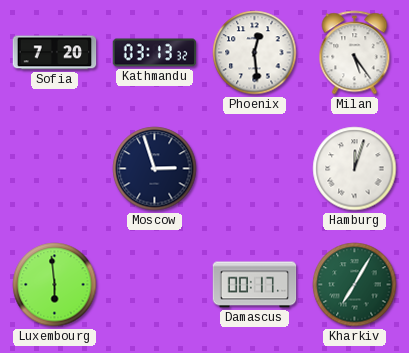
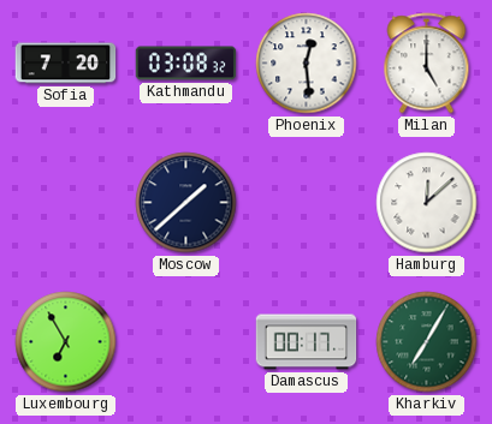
Kathmandu: 03:13 -> 03:08 (186, 64)
Milan: 5:24 -> 5:00 (427, 64)
Moscow: 2:57 -> 1:38 (186, 203)
Hamburg: 12:03 -> 12:08 (427, 203)
Luxembourg: 5:59 -> 6:55 (66, 342)
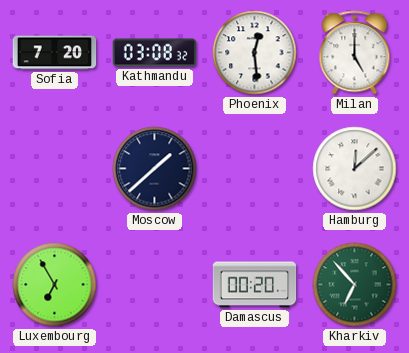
Damascus: 00:17 -> 00:20 (255, 285)
Kharkiv: 7:05 -> 6:53 (355, 285)
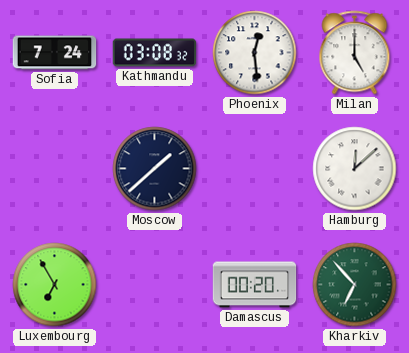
Sofia: 7:20 -> 7:24 (55, 53)
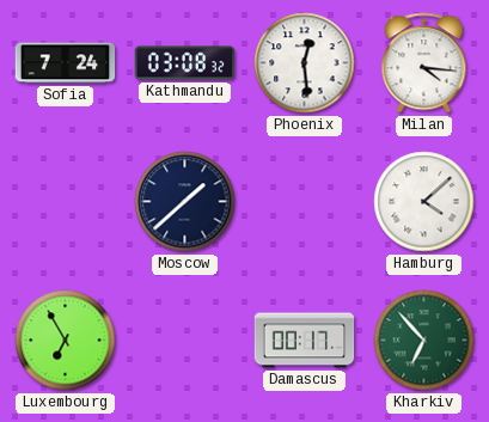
Milan: 5:00 -> 4:16 (424, 63)
Hamburg: 12:08 -> 4:08 (424, 202)
Damascus: 00:20 -> 00:17 (305, 341)
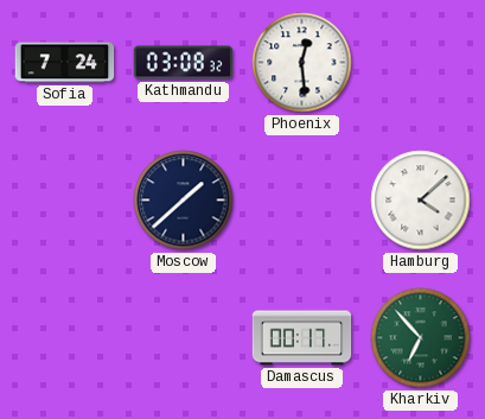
Milan: 4:16 -> none (424, 63)
Luxembourg: 6:55 -> none (66, 341)
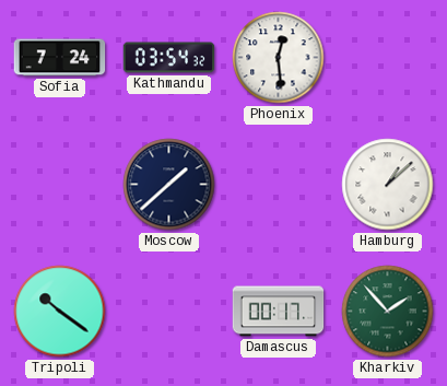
Kathmandu: 03:08 -> 03:54 (169, 58)
Hamburg: 4:08 -> 1:08 (388, 185)
Tripoli: none -> 10:21 (60, 312)
Kharkiv: 6:53 -> 1:53 (388, 312)
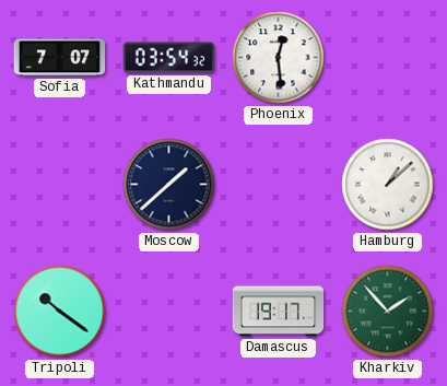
Sofia: 7:24 -> 7:07 (60, 58)
Damascus: 00:17 -> 19:17 (279, 312)
